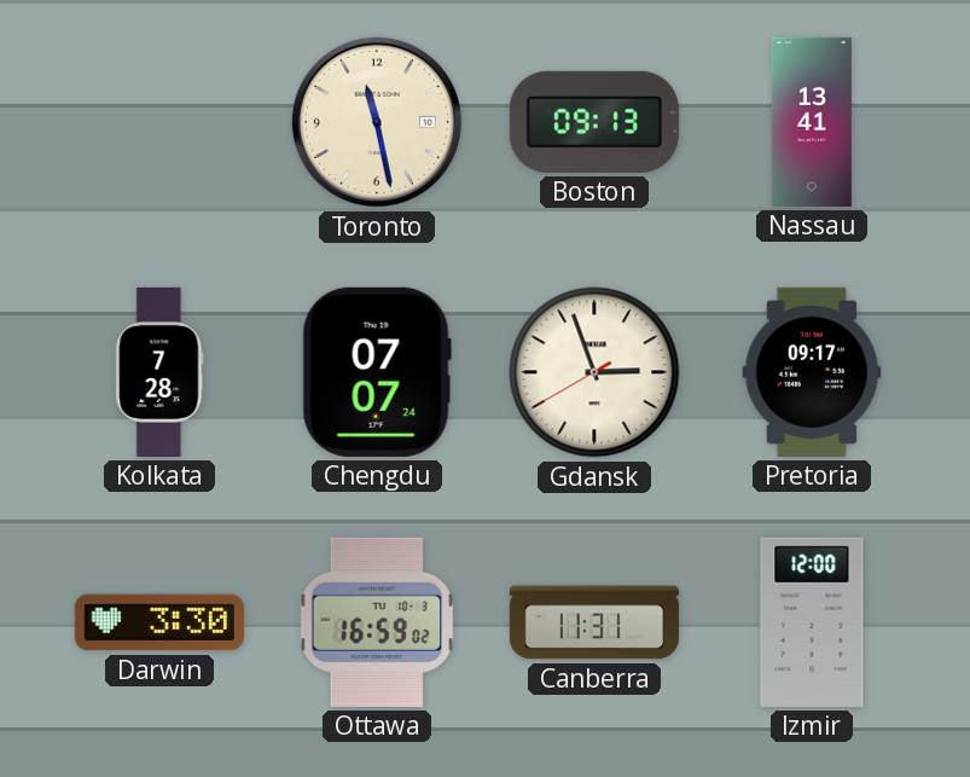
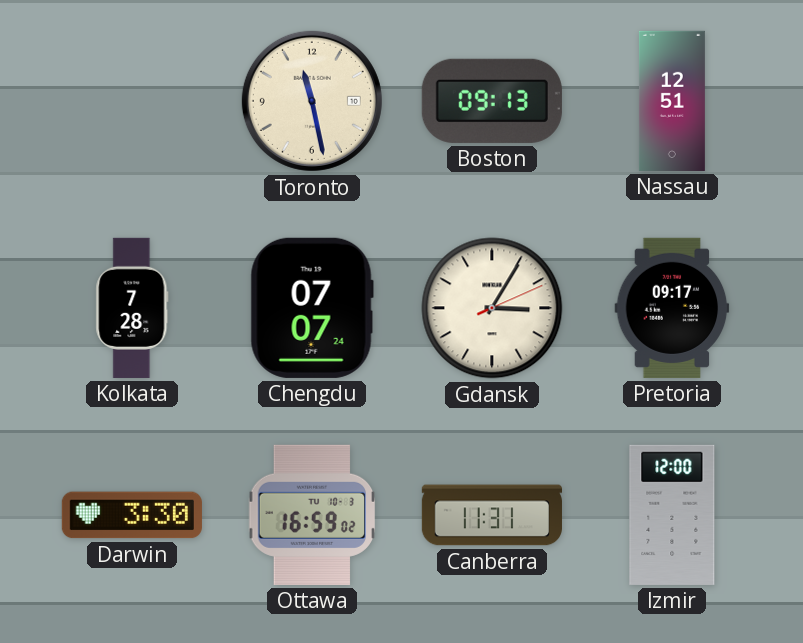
Nassau: 13:41 -> 12:51 (672, 101)
Gdansk: 2:56 -> 3:05 (492, 308)
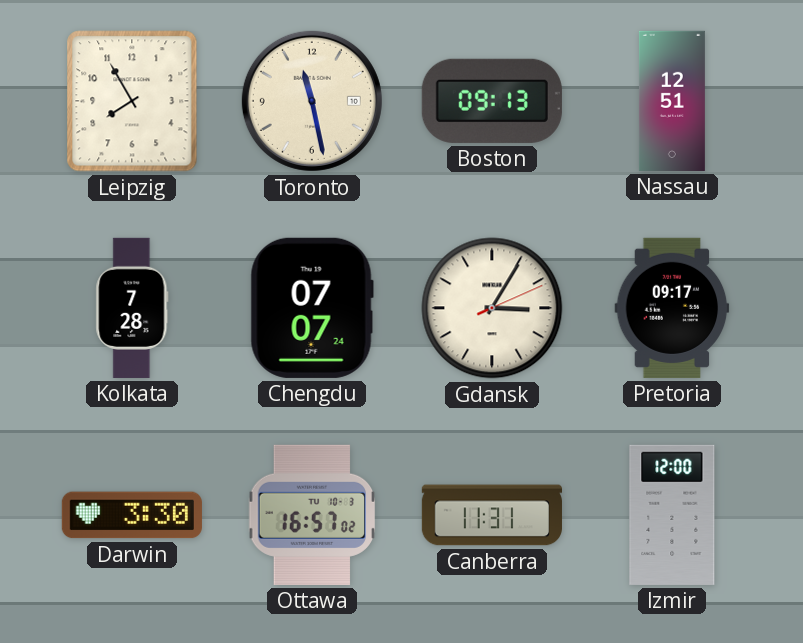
Leipzig: none -> 7:55 (132, 101)
Ottawa: 16:59 -> 16:57 (312, 515)
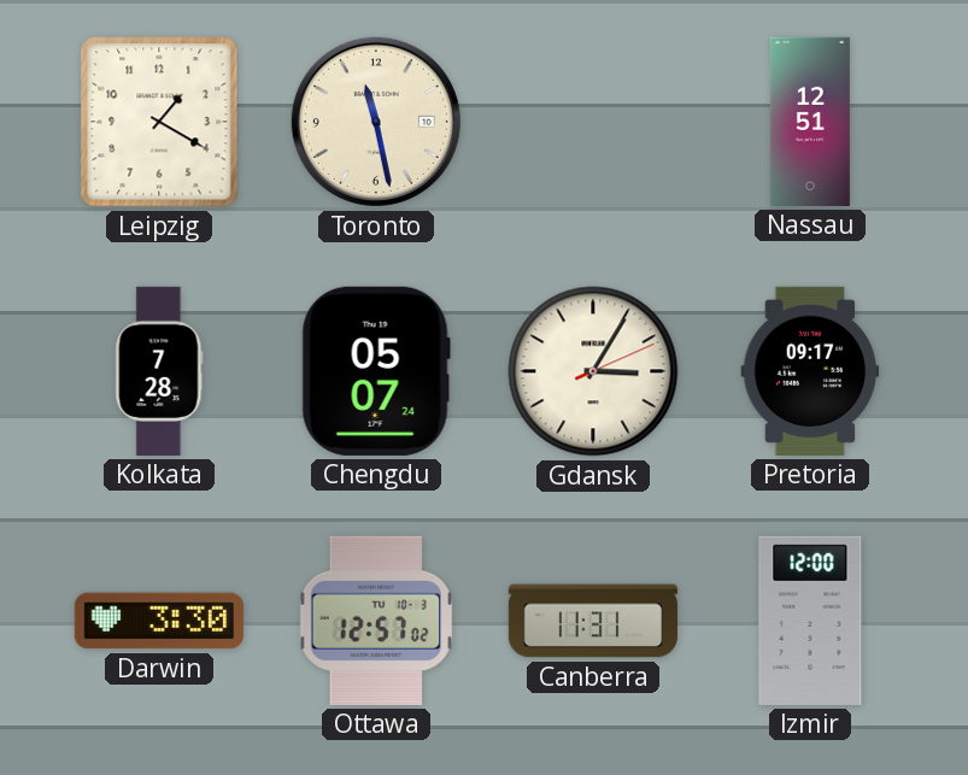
Leipzig: 7:55 -> 1:20 (159, 122)
Boston: 09:13 -> none (492, 101)
Chengdu: 07:07 -> 05:07 (376, 371)
Ottawa: 16:57 -> 12:57 (376, 621)
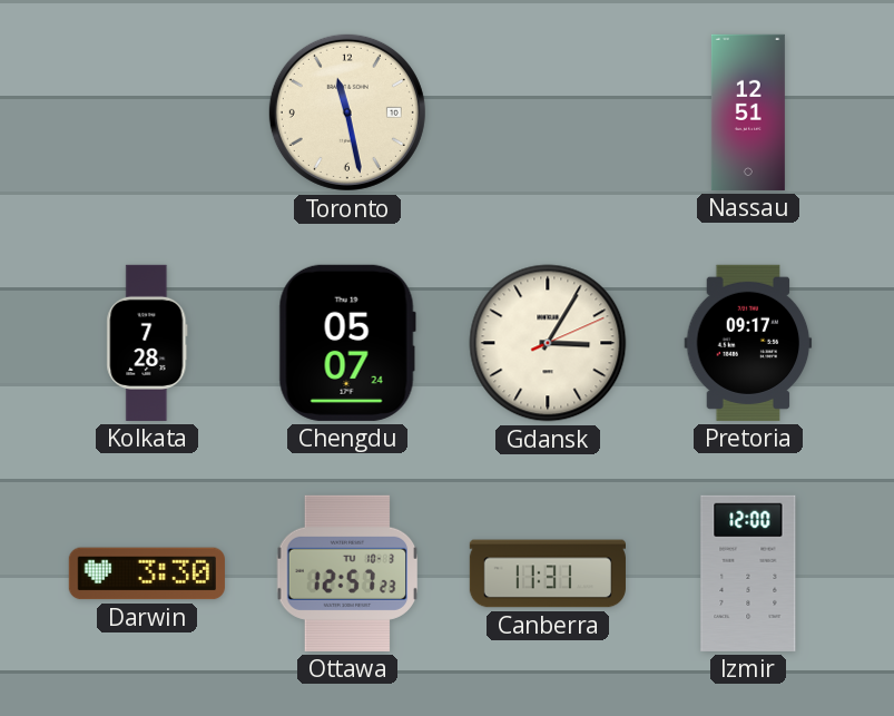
Leipzig: 1:20 -> none (159, 122)
Ottawa: 12:57:02 -> 12:57:23 (347, 573)
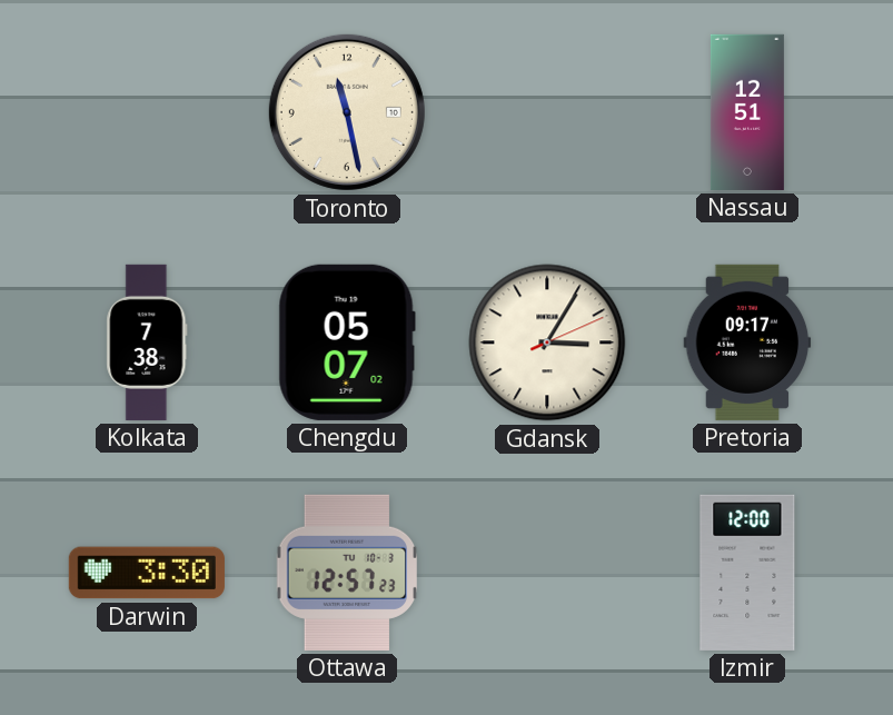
Kolkata: 7:28 -> 7:38 (147, 342)
Chengdu: 05:07:24 -> 05:07:02 (347, 342)
Canberra: 11:31 -> none (548, 573)
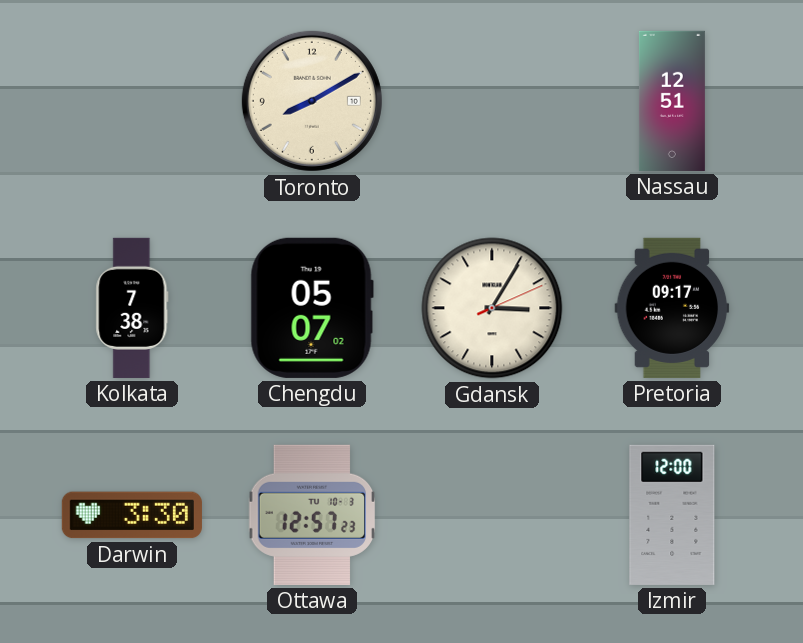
Toronto: 11:28 -> 8:10 (312, 101)
